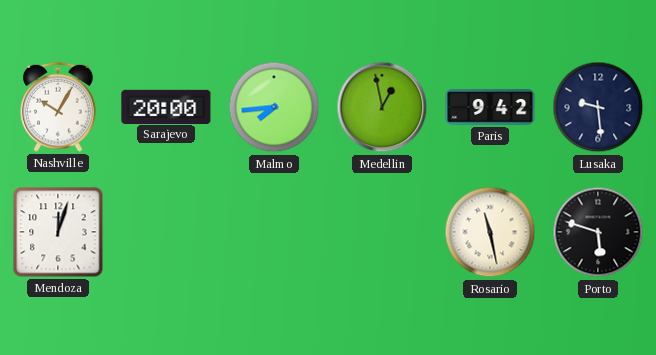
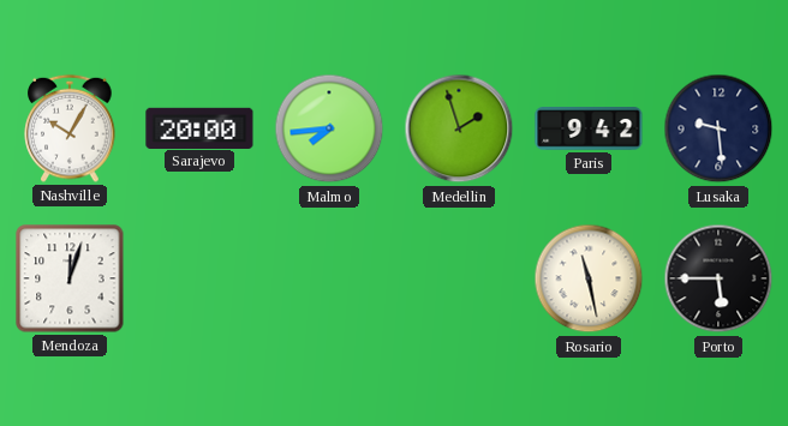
Medellin: 12:58 -> 1:57 (459, 128)
Porto: 5:48 -> 5:45 (718, 278)
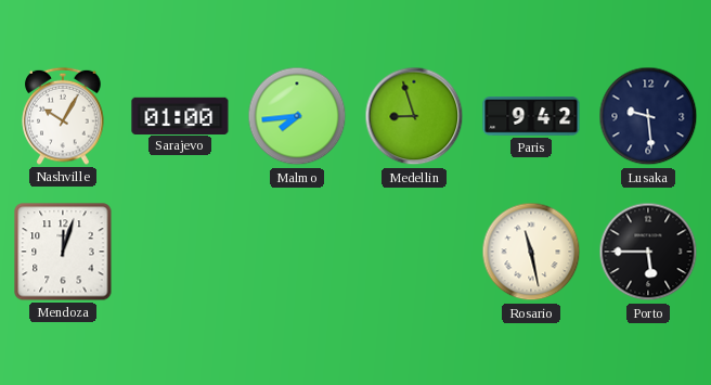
Sarajevo: 20:00 -> 01:00 (180, 115)
Medellin: 1:57 -> 8:57 (414, 116)
